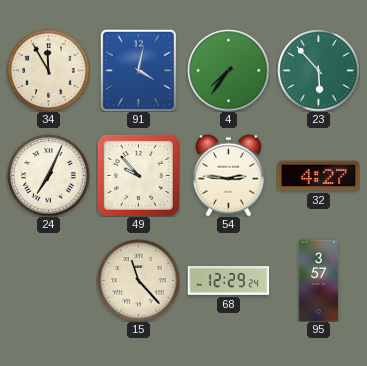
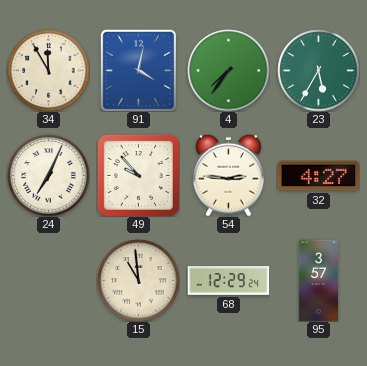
23: 5:53 -> 5:35 (318, 70)
15: 11:23 -> 10:59 (138, 280)
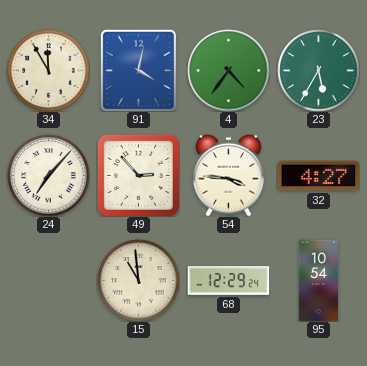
4: 7:36 -> 4:36 (228, 70)
24: 7:04 -> 7:07 (48, 175)
49: 9:53 -> 2:53 (138, 175)
54: 2:46 -> 3:46 (229, 175)
95: 3:57 -> 10:54 (319, 280)
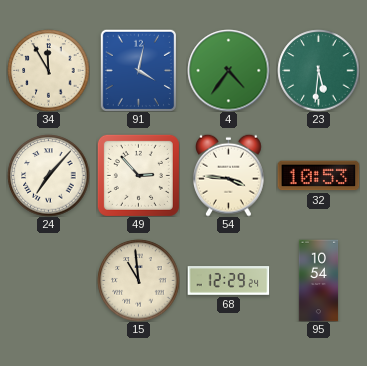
23: 5:35 -> 5:31 (318, 70)
32: 4:27 -> 10:53 (318, 176)
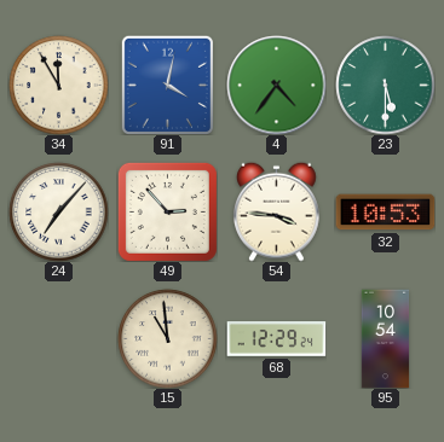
23: 5:31 -> 5:30 (385, 85)
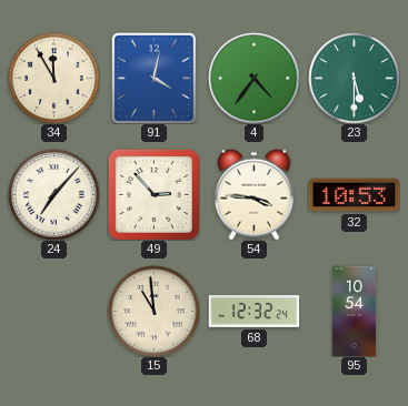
68: 12:29 -> 12:32 (253, 312)
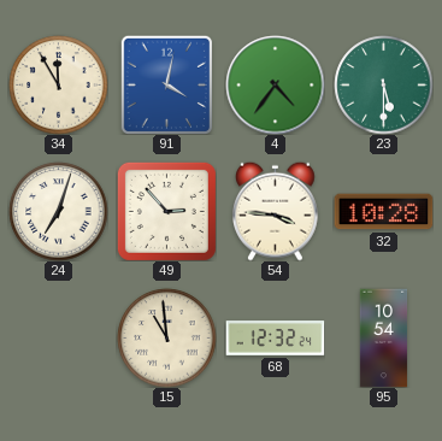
24: 7:07 -> 7:03 (58, 211)
32: 10:53 -> 10:28 (383, 212)
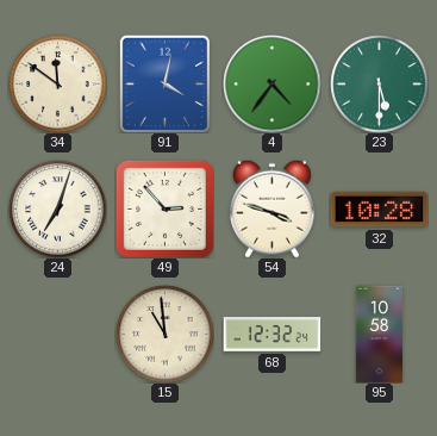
34: 11:55 -> 11:51 (57, 83)
54: 3:46 -> 3:48 (273, 208)
95: 10:54 -> 10:58 (380, 334)
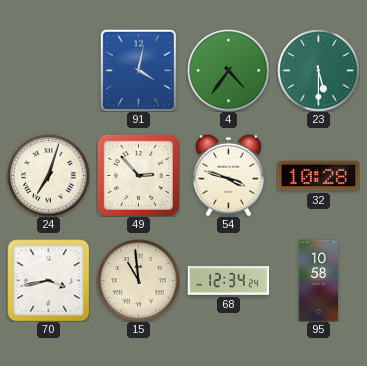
34: 11:51 -> none (57, 83)
70: none -> 3:43 (48, 280)
68: 12:32 -> 12:34 (228, 281)
